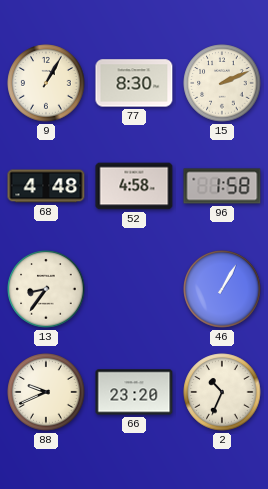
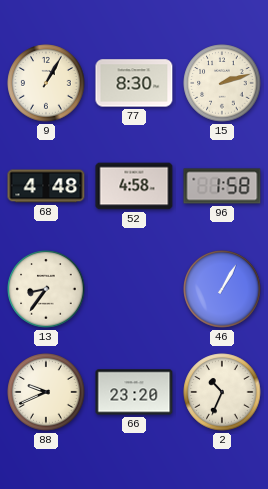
15: 2:11 -> 2:12 (222, 83)
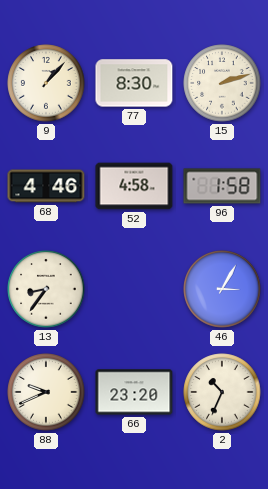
9: 1:05 -> 1:07 (46, 83)
68: 4:48 -> 4:46 (46, 186)
46: 1:05 -> 3:05 (222, 289)
